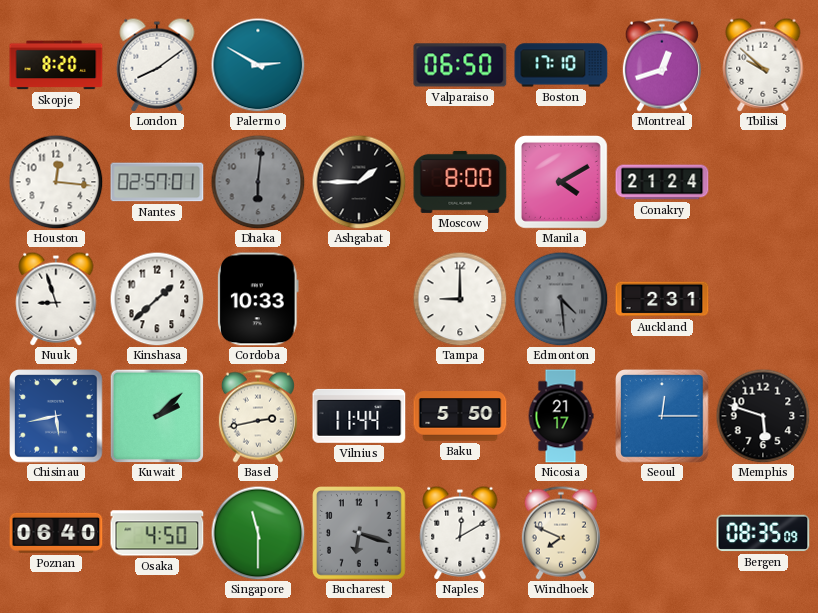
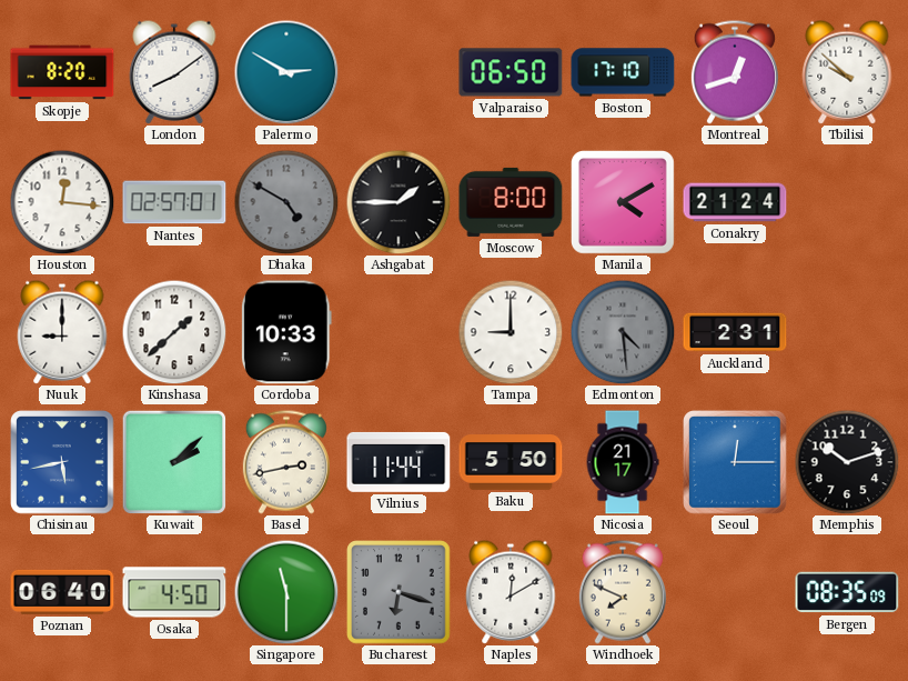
Dhaka: 6:01 -> 4:50 (286, 202)
Nuuk: 8:57 -> 9:00 (62, 332)
Memphis: 5:48 -> 10:12 (847, 462)
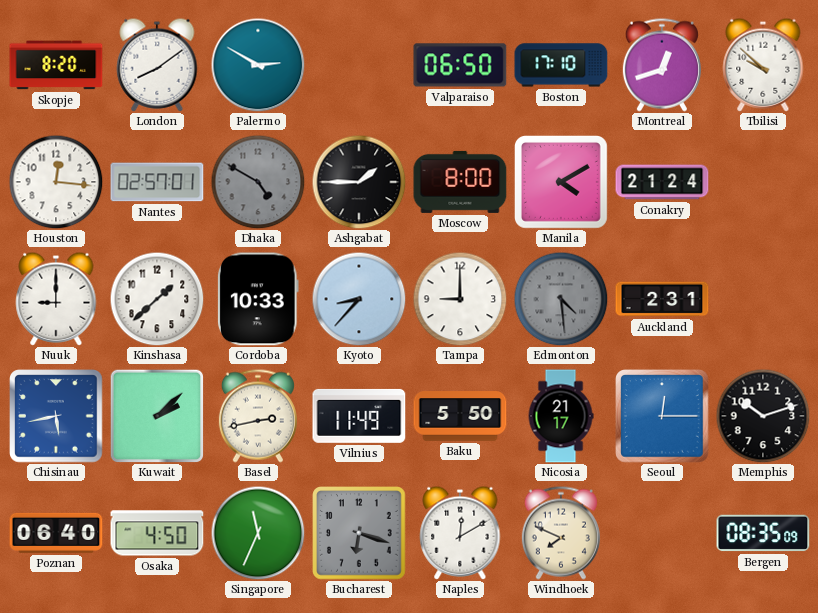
Kyoto: none -> 8:37 (359, 299)
Vilnius: 11:44 -> 11:49 (359, 416)
Singapore: 11:30 -> 11:34 (258, 533)
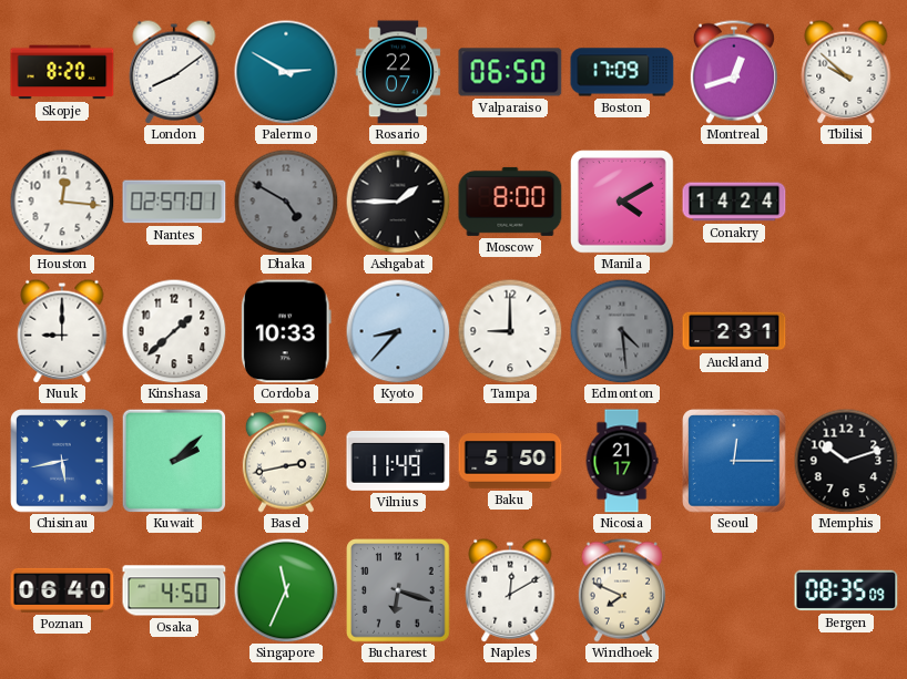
Rosario: none -> 22:07 (398, 72)
Boston: 17:10 -> 17:09 (622, 72)
Conakry: 21:24 -> 14:24 (734, 202)
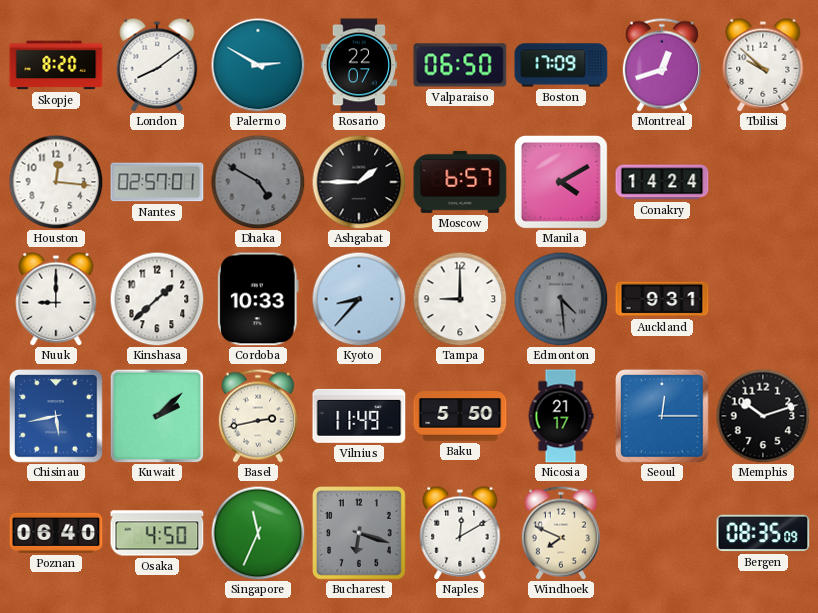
Moscow: 8:00 -> 6:57 (460, 182)
Auckland: 2:31 -> 9:31 (662, 299)
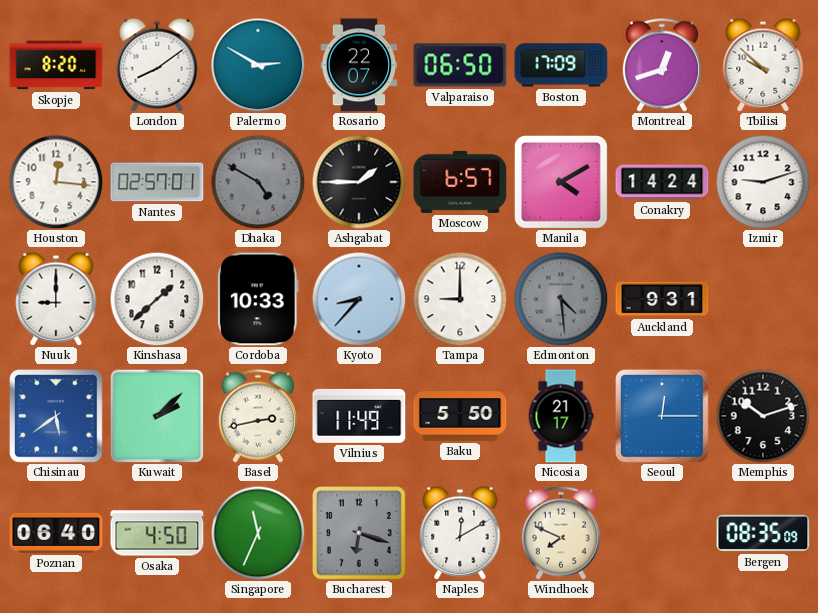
Izmir: none -> 9:12 (763, 182)
Chisinau: 5:43 -> 5:39 (56, 416)
